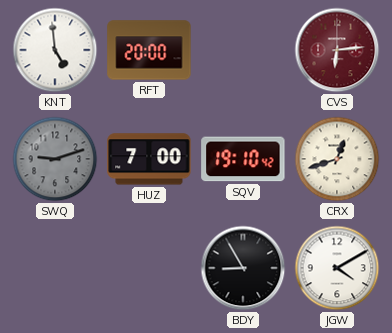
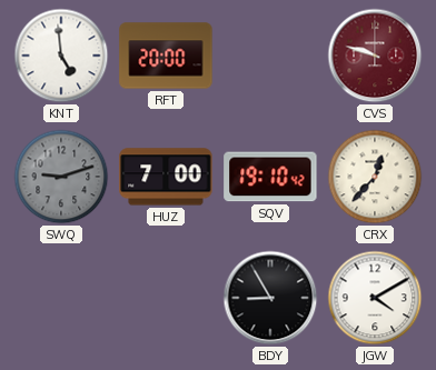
CVS: 6:14 -> 9:48 (375, 56)
CRX: 12:42 -> 12:37 (375, 177)
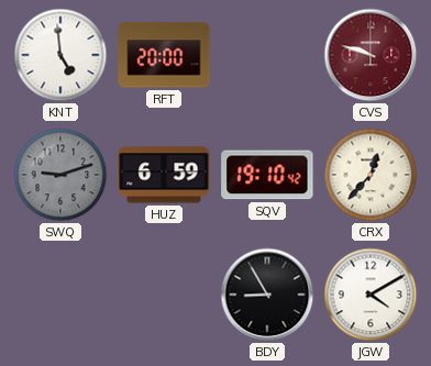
HUZ: 7:00 -> 6:59 (164, 175)
